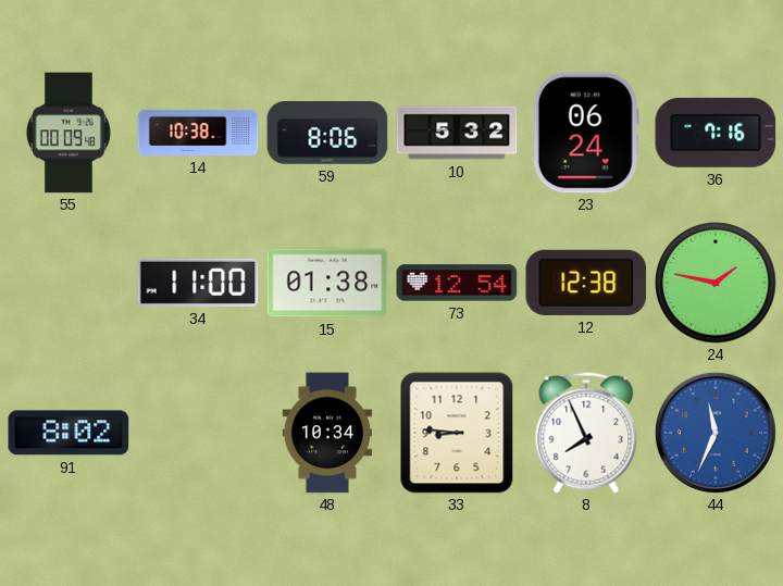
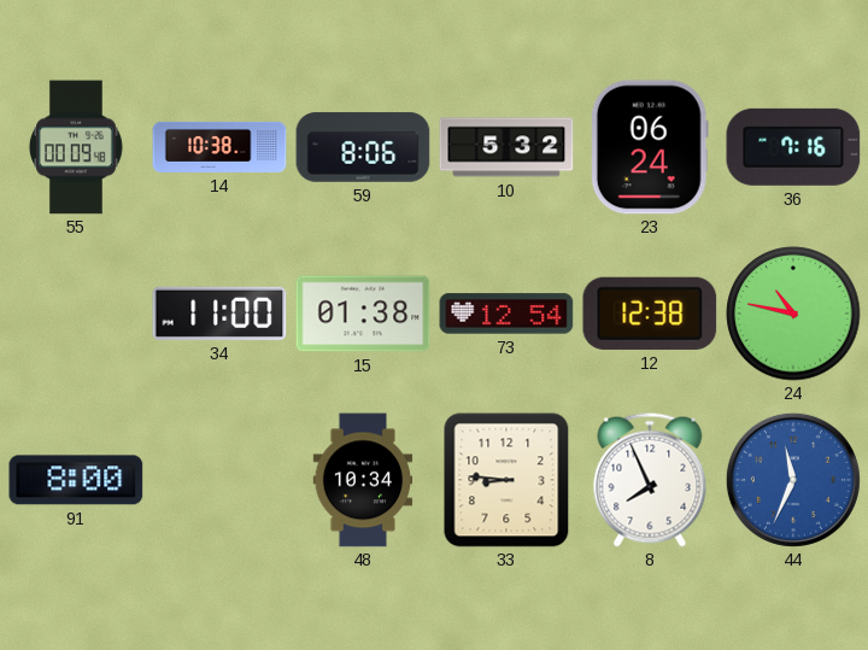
24: 1:47 -> 10:47 (793, 314)
91: 8:02 -> 8:00 (76, 480)
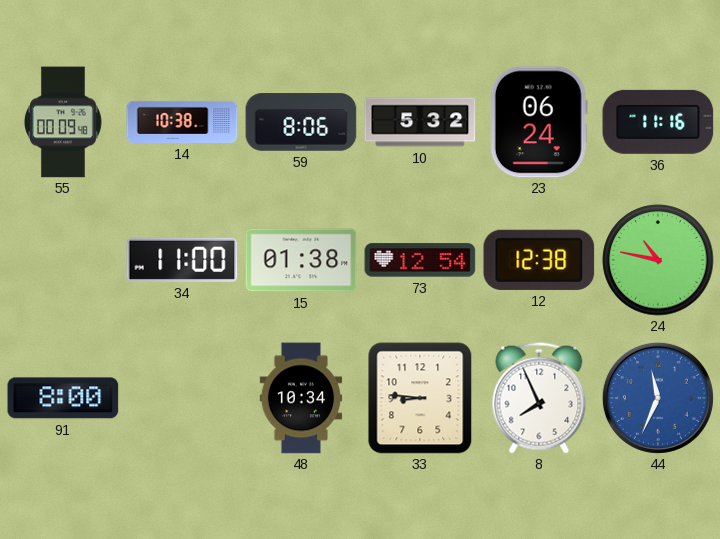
36: 7:16 -> 11:16 (658, 122)
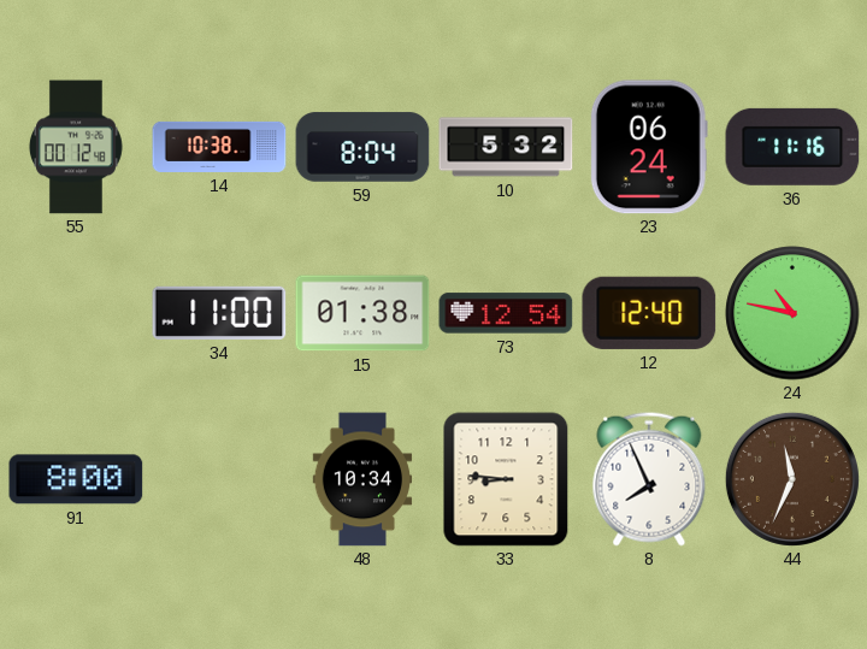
55: 00:09 -> 00:12 (76, 147)
59: 8:06 -> 8:04 (362, 147)
12: 12:38 -> 12:40 (649, 313)
44 dial: blue -> brown (792, 479)
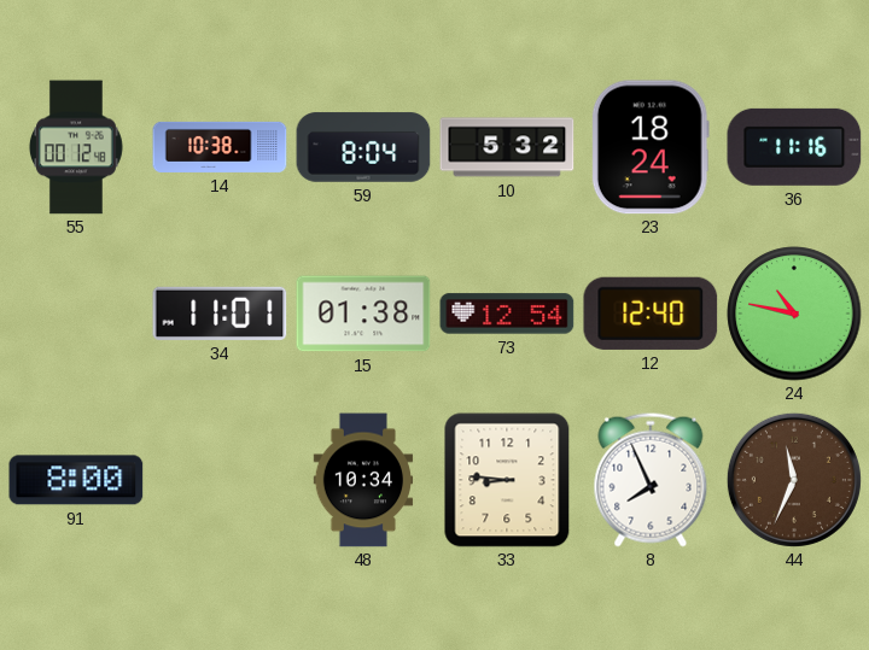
23: 06:24 -> 18:24 (651, 147)
34: 11:00 -> 11:01 (220, 314)
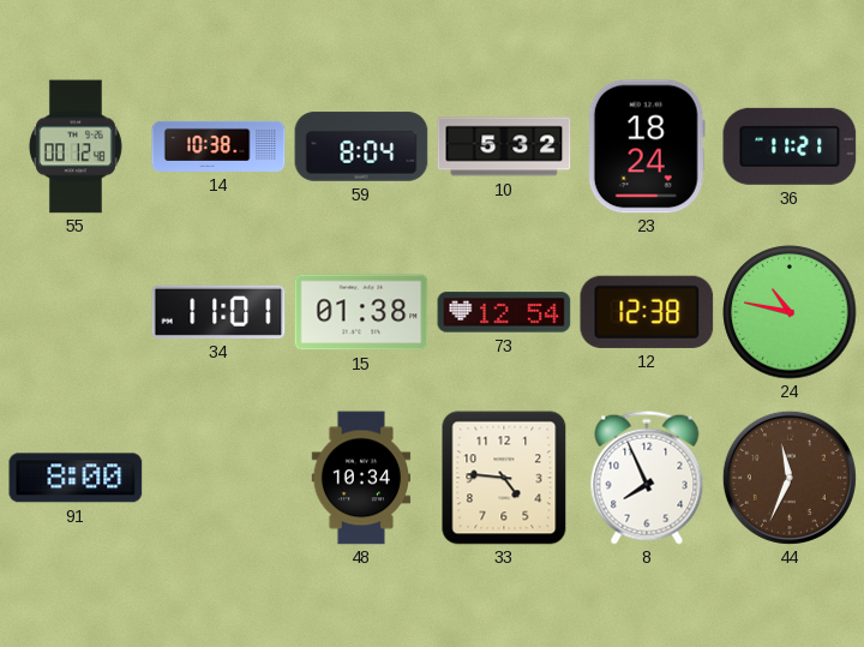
36: 11:16 -> 11:21 (790, 146)
12: 12:40 -> 12:38 (647, 312)
33: 8:46 -> 4:46 (504, 478)
